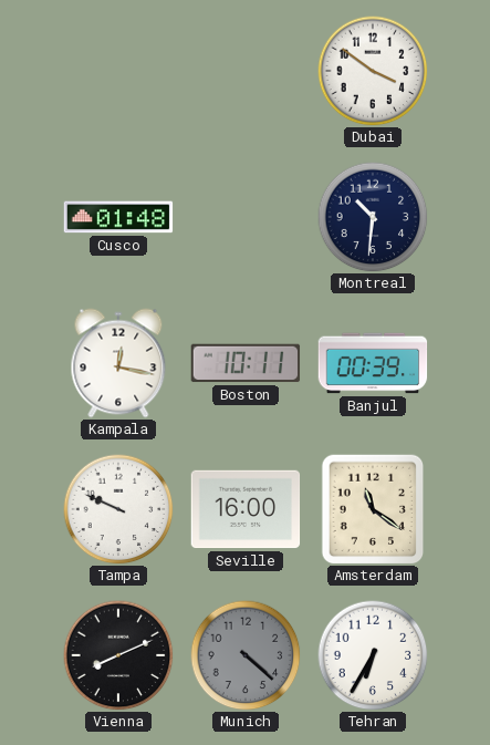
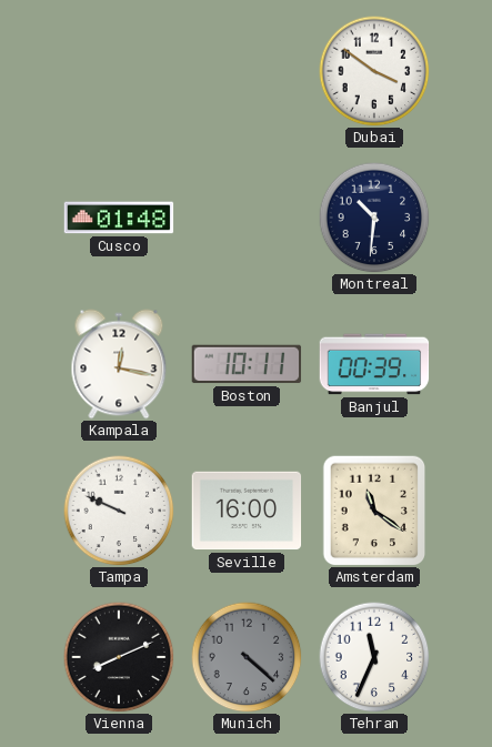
Tehran: 6:35 -> 11:34 (374, 657)
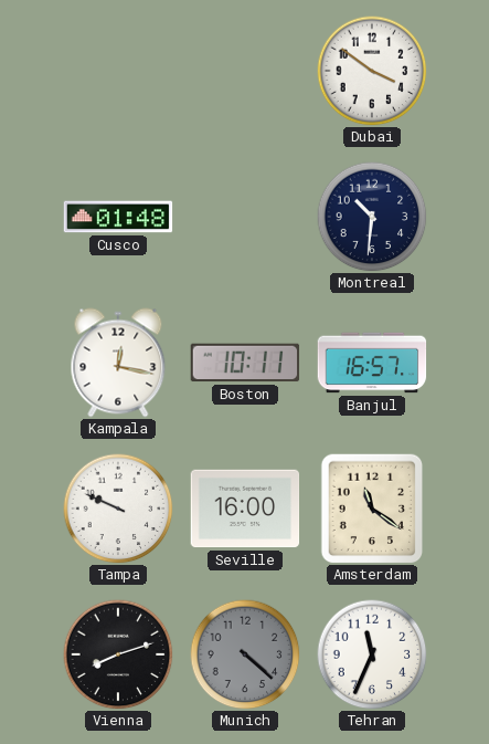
Banjul: 00:39 -> 16:57 (372, 363)
Vienna: 8:11 -> 8:12 (118, 654)
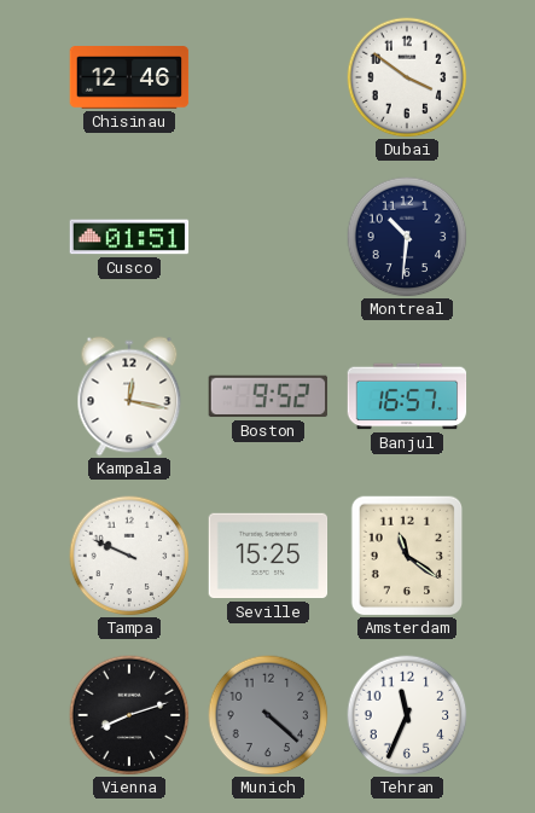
Chisinau: none -> 12:46 (129, 77)
Cusco: 01:48 -> 01:51 (129, 237)
Boston: 10:11 -> 9:52 (268, 396)
Seville: 16:00 -> 15:25 (268, 556)
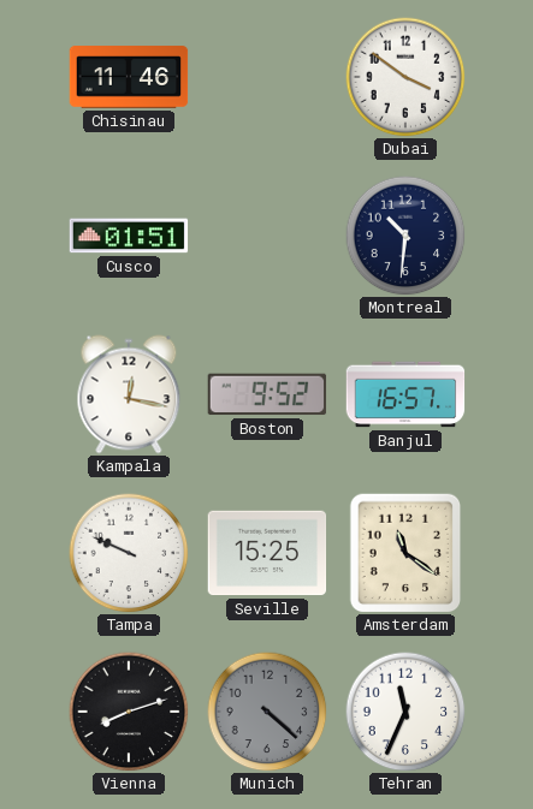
Chisinau: 12:46 -> 11:46 (129, 77)
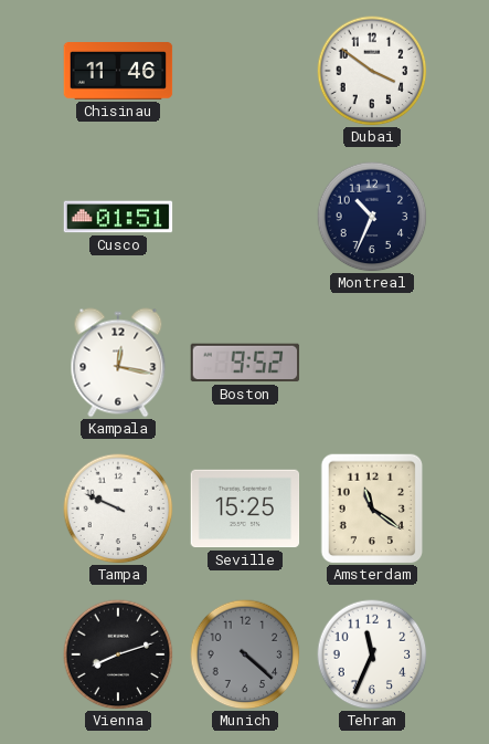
Montreal: 10:31 -> 10:34 (372, 217)
Banjul: 16:57 -> none (405, 394)
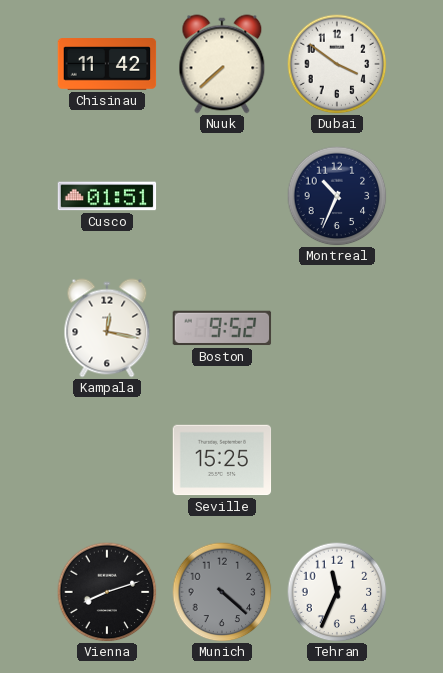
Chisinau: 11:46 -> 11:42 (107, 64)
Nuuk: none -> 7:38 (222, 64)
Tampa: 9:49 -> none (118, 509)
Amsterdam: 11:21 -> none (372, 509)
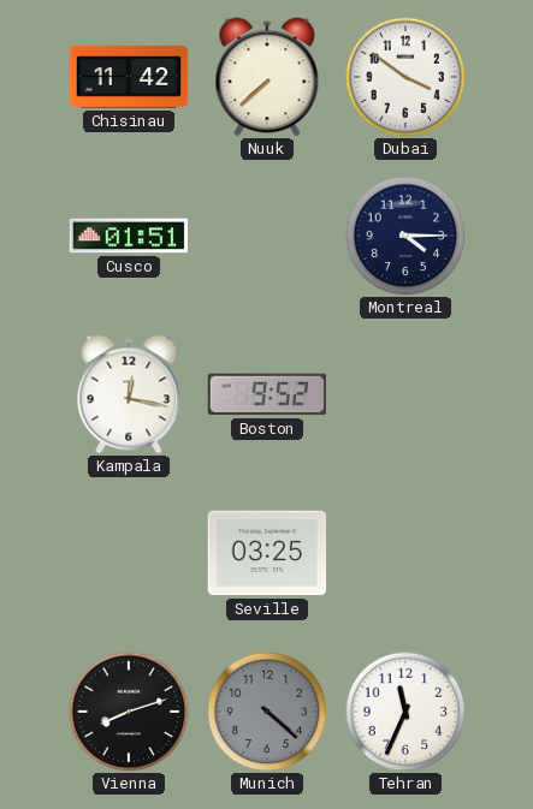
Montreal: 10:34 -> 4:15 (405, 236)
Seville: 15:25 -> 03:25 (267, 553)
